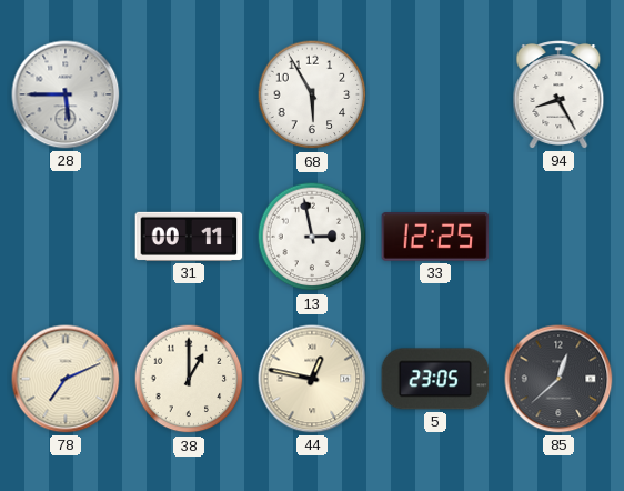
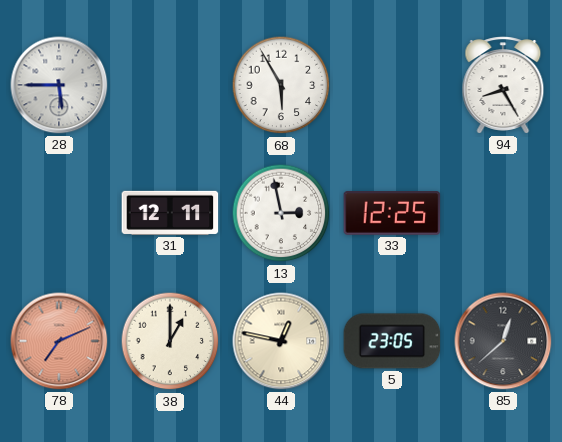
31: 00:11 -> 12:11 (170, 213)
78 dial: cream -> salmon (59, 341)
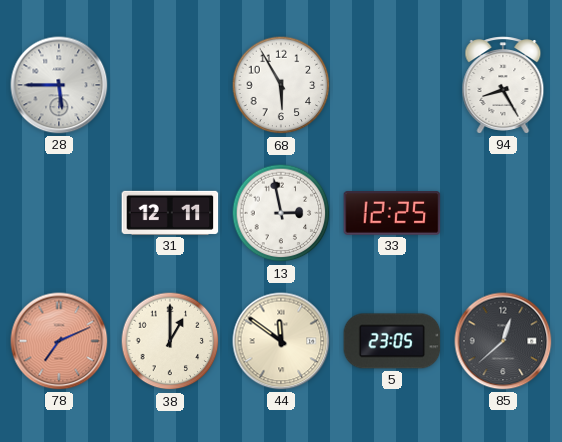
44: 12:47 -> 11:51 (281, 341)
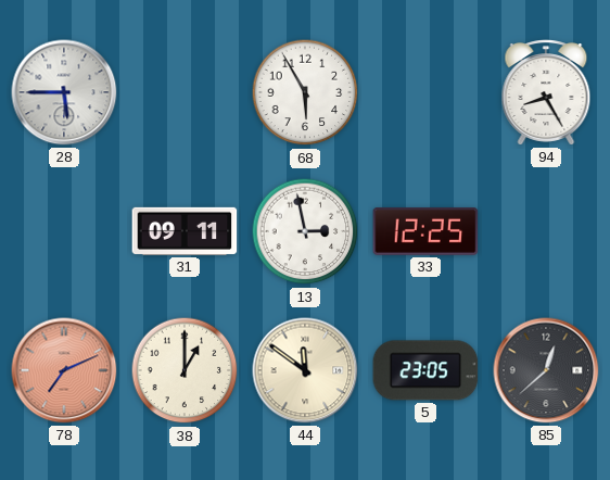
31: 12:11 -> 09:11 (185, 231)
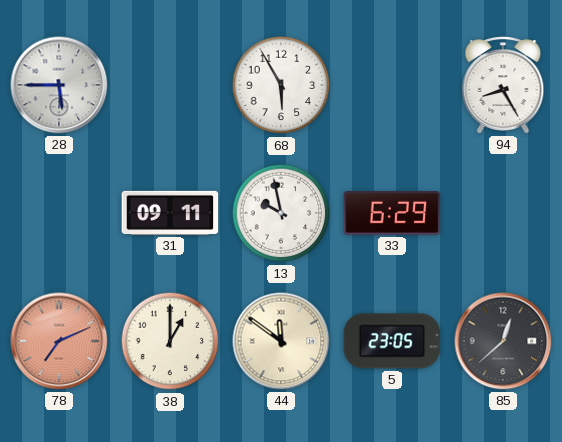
13: 2:58 -> 9:58 (281, 213)
33: 12:25 -> 6:29 (392, 213)
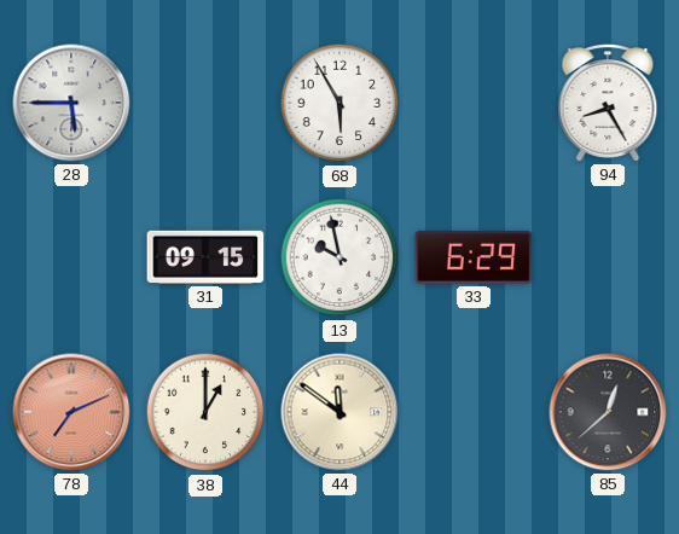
31: 09:11 -> 09:15 (205, 257)
5: 23:05 -> none (392, 341)
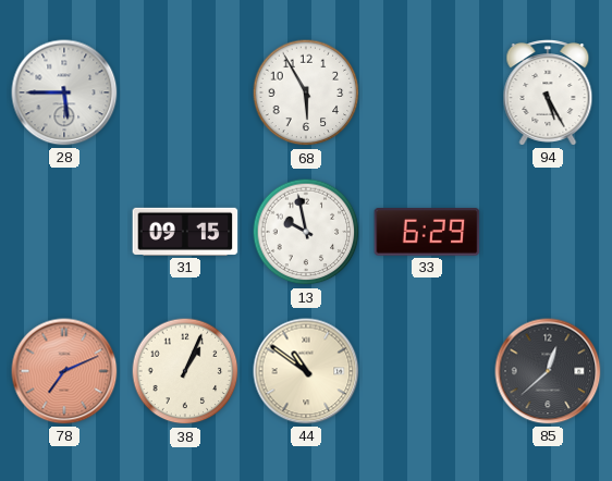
94: 8:25 -> 5:25 (548, 92)
38: 1:00 -> 1:04 (185, 371)
44: 11:51 -> 10:51 (306, 371)
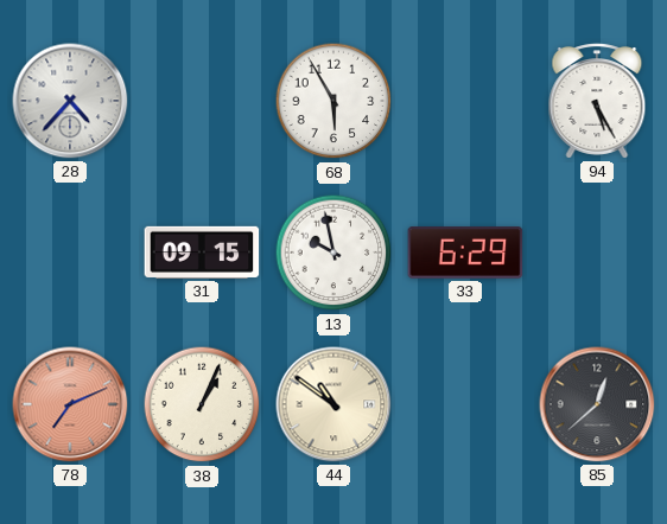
28: 5:45 -> 4:37 (70, 101)
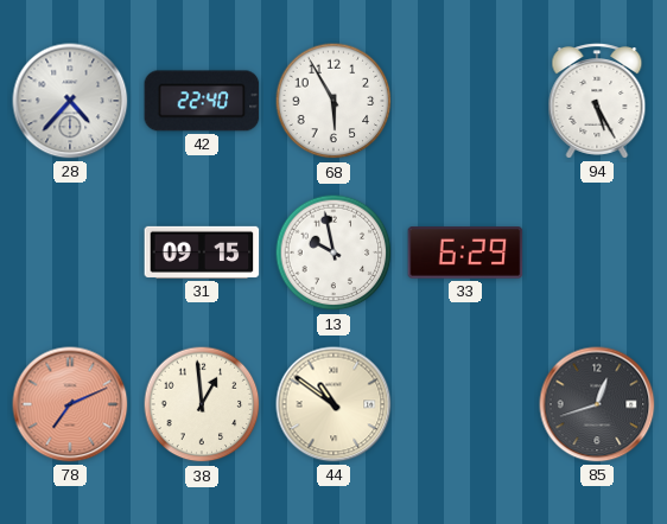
42: none -> 22:40 (202, 101)
38: 1:04 -> 12:59 (202, 404)
85: 12:38 -> 12:42 (597, 404)
